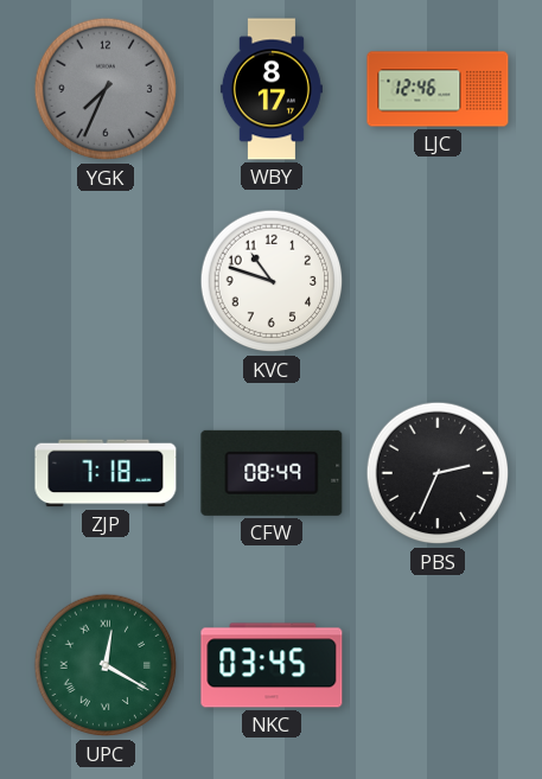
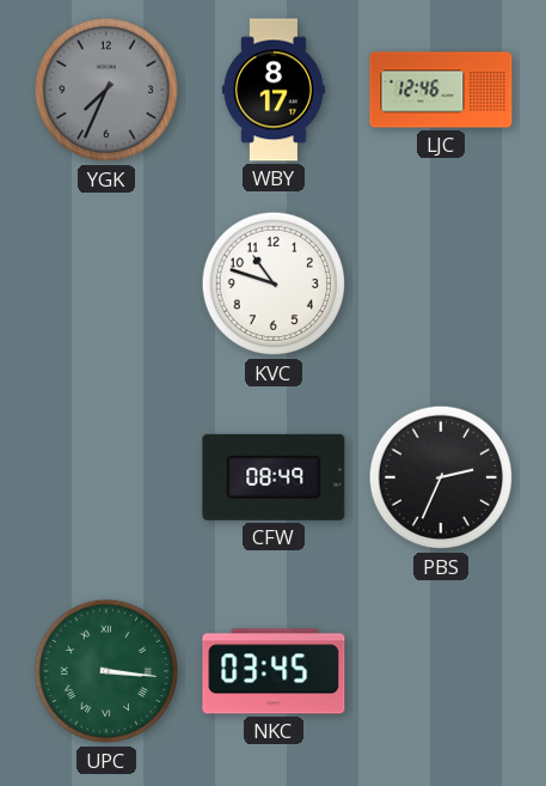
ZJP: 7:18 -> none (106, 473)
UPC: 12:20 -> 3:16 (106, 671)
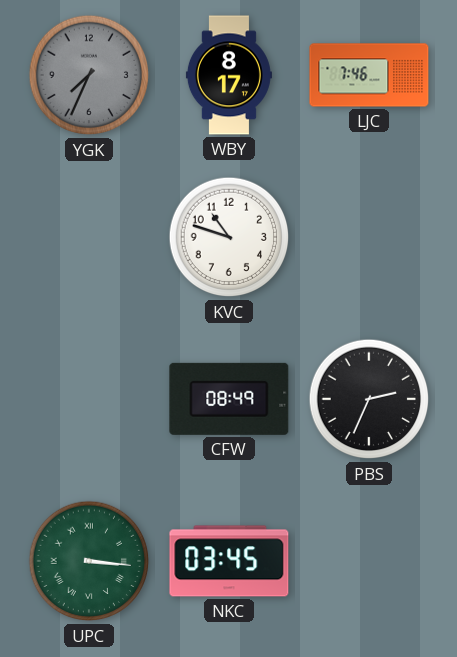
LJC: 12:46 -> 7:46 (369, 75)
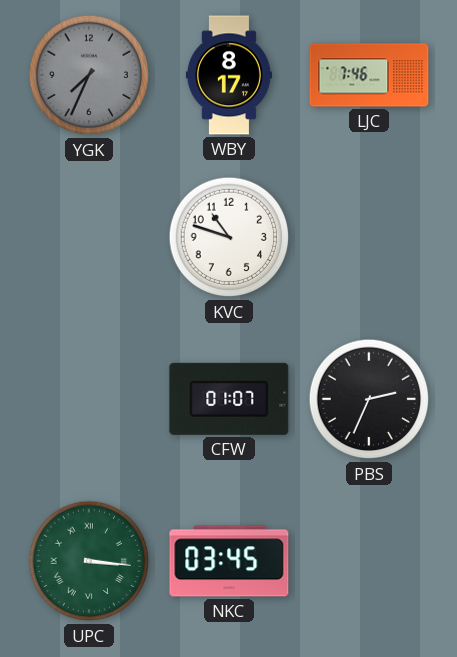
CFW: 08:49 -> 01:07 (229, 399)
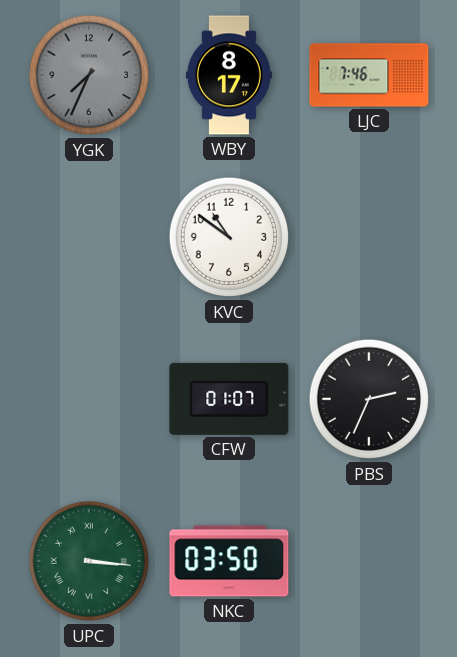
KVC: 10:48 -> 10:51 (229, 237)
NKC: 03:45 -> 03:50 (229, 561)
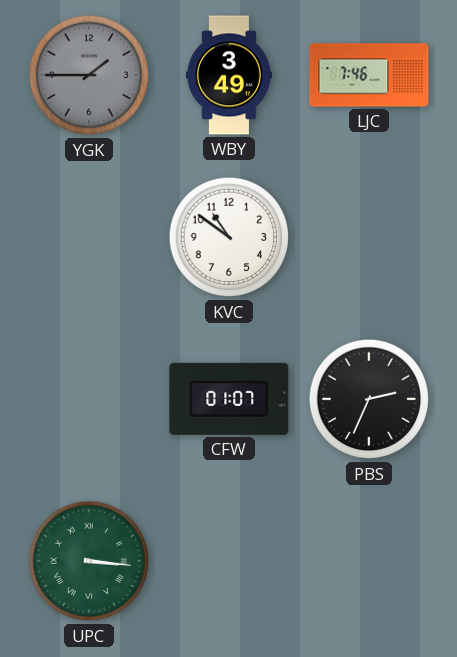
YGK: 7:34 -> 1:45 (89, 75)
WBY: 8:17 -> 3:49 (229, 75)
NKC: 03:50 -> none (229, 561)
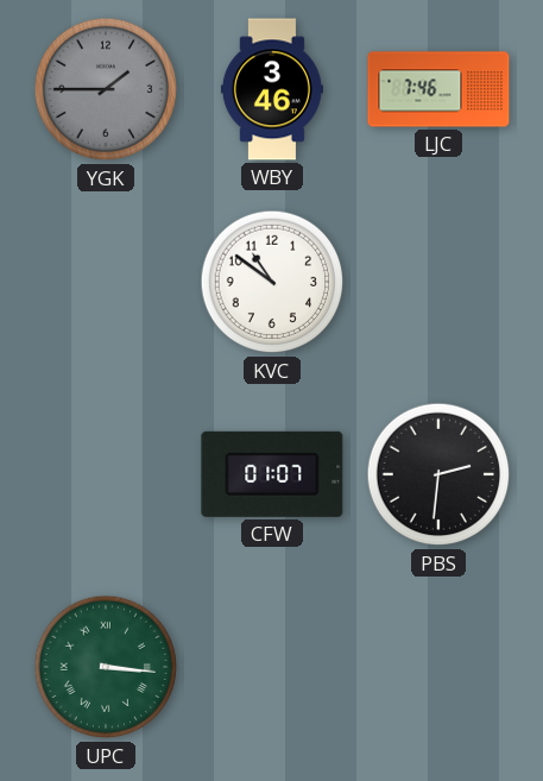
WBY: 3:49 -> 3:46 (272, 89)
PBS: 2:34 -> 2:31 (438, 474)
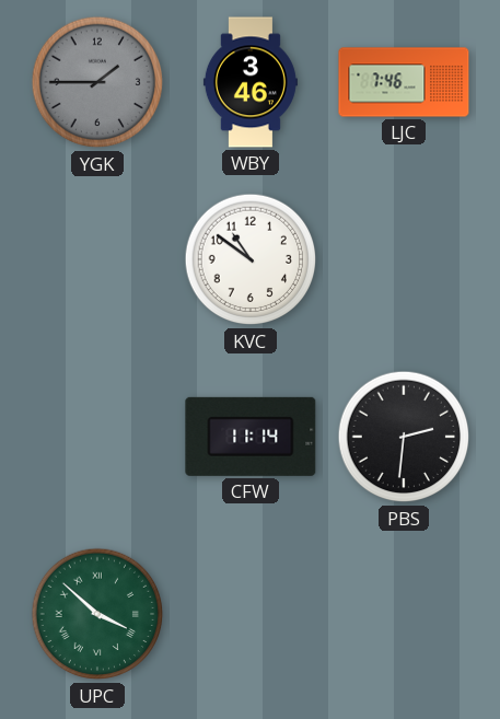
CFW: 01:07 -> 11:14 (251, 437)
UPC: 3:16 -> 3:52 (97, 614)
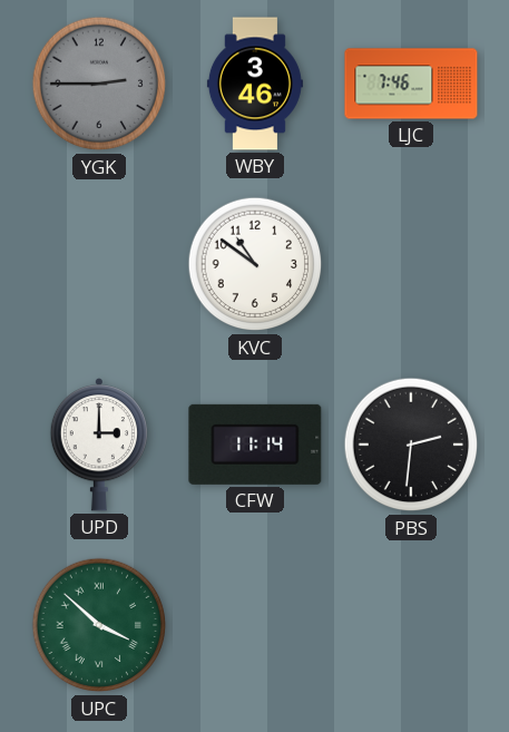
YGK: 1:45 -> 2:45 (99, 84)
UPD: none -> 3:00 (98, 445)
